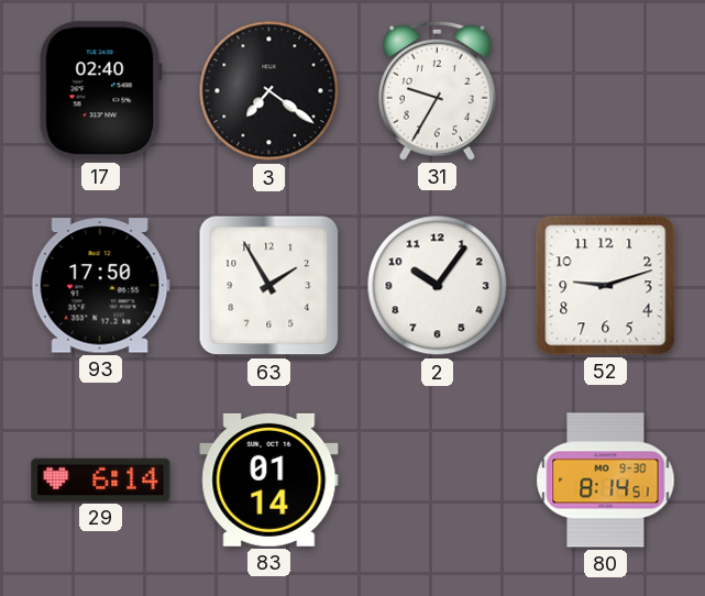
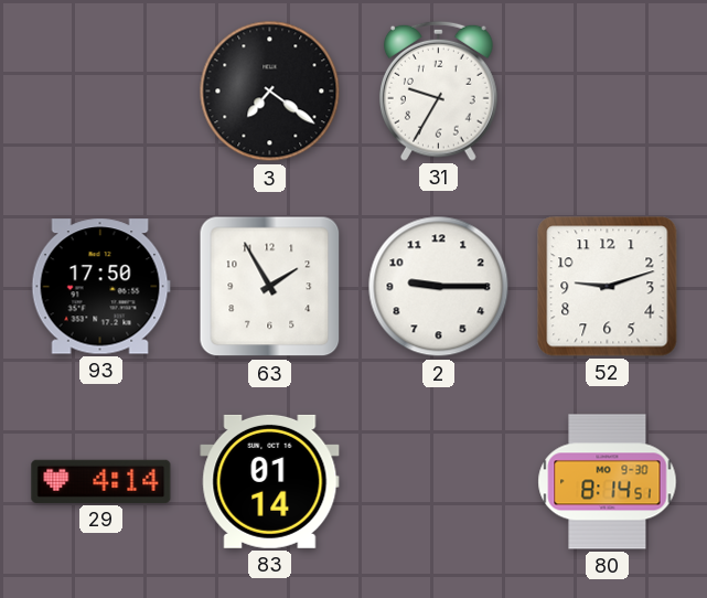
17: 02:40 -> none (100, 91)
2: 10:06 -> 9:15 (439, 287)
29: 6:14 -> 4:14 (101, 481)
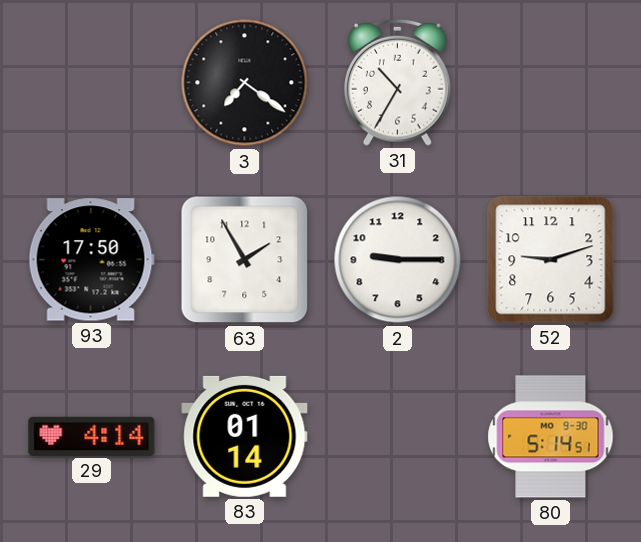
31: 9:35 -> 10:35 (397, 82)
80: 8:14 -> 5:14 (551, 437)
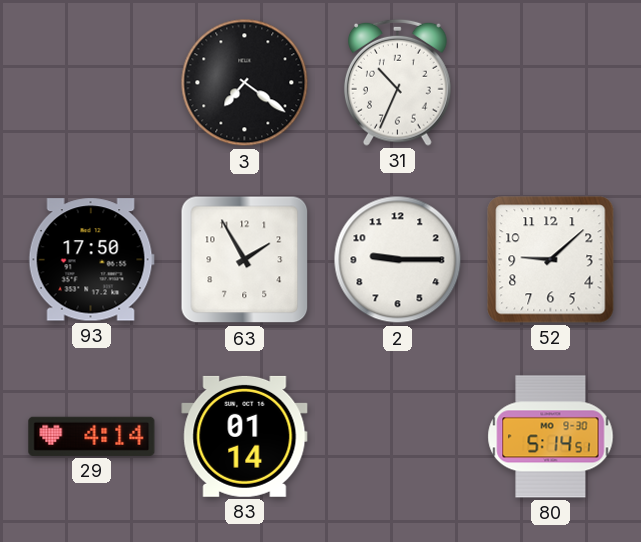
31: 10:35 -> 10:34 (397, 82)
52: 9:12 -> 9:08 (551, 260)
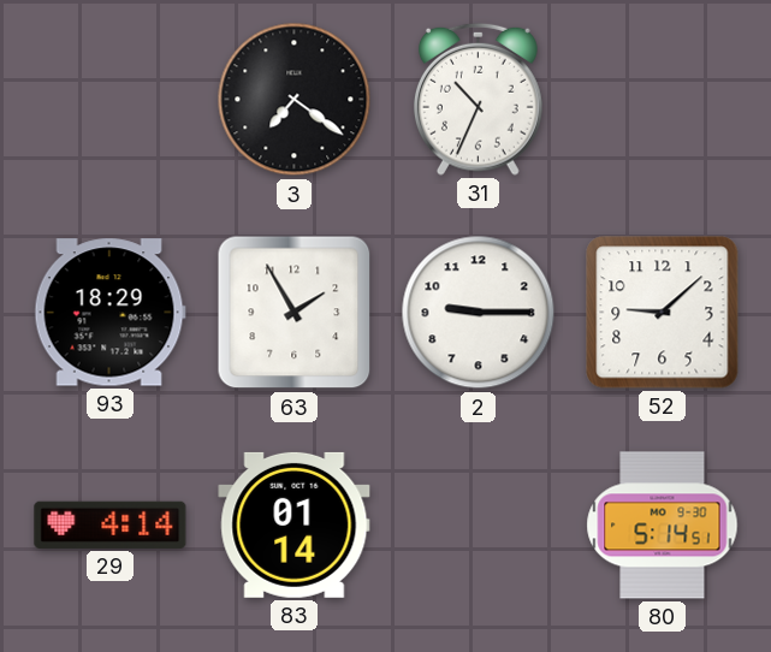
93: 17:50 -> 18:29 (109, 313)
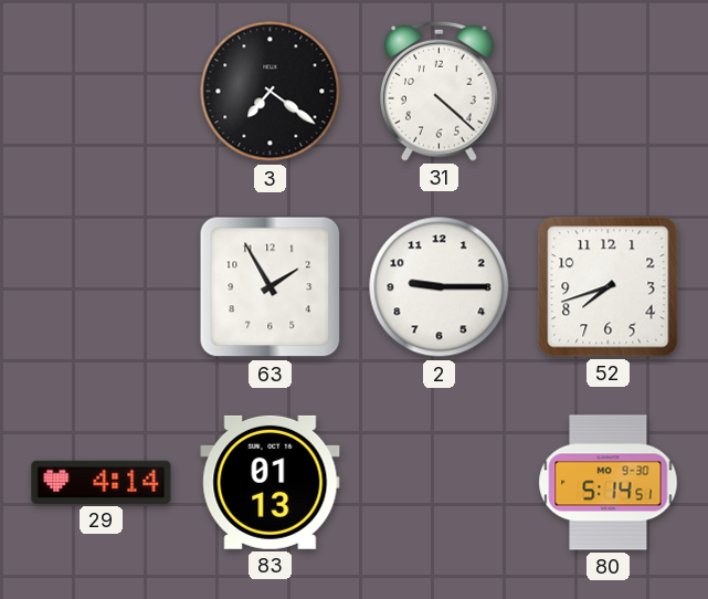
31: 10:34 -> 4:22 (438, 91)
93: 18:29 -> none (109, 313)
52: 9:08 -> 7:42 (609, 287)
83: 01:14 -> 01:13 (271, 482)
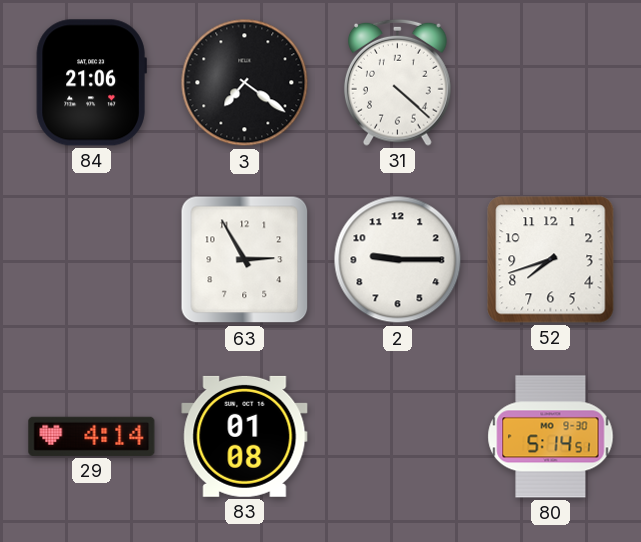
84: none -> 21:06 (91, 83)
63: 1:55 -> 2:55 (245, 260)
83: 01:13 -> 01:08 (245, 436)
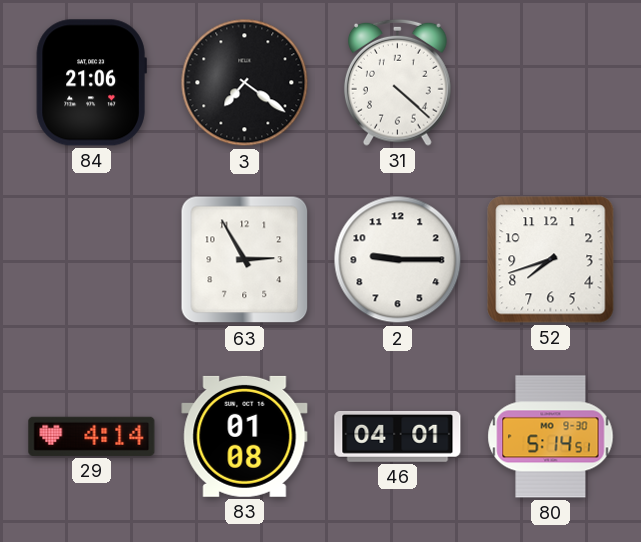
46: none -> 04:01 (398, 436)
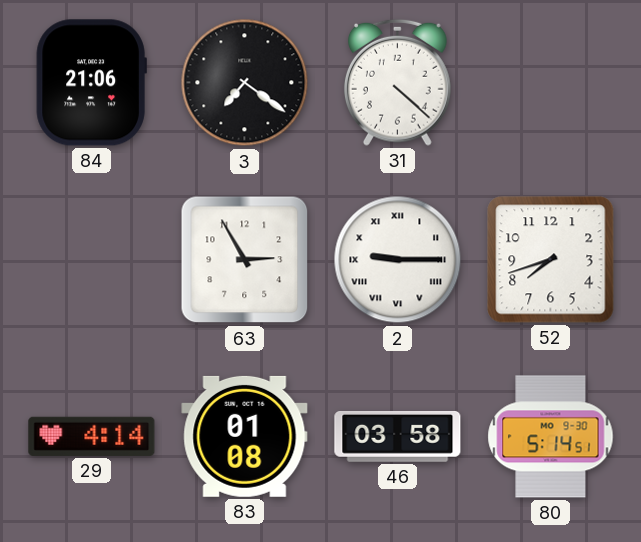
2 numerals: Arabic -> Roman (398, 260)
46: 04:01 -> 03:58 (398, 436)
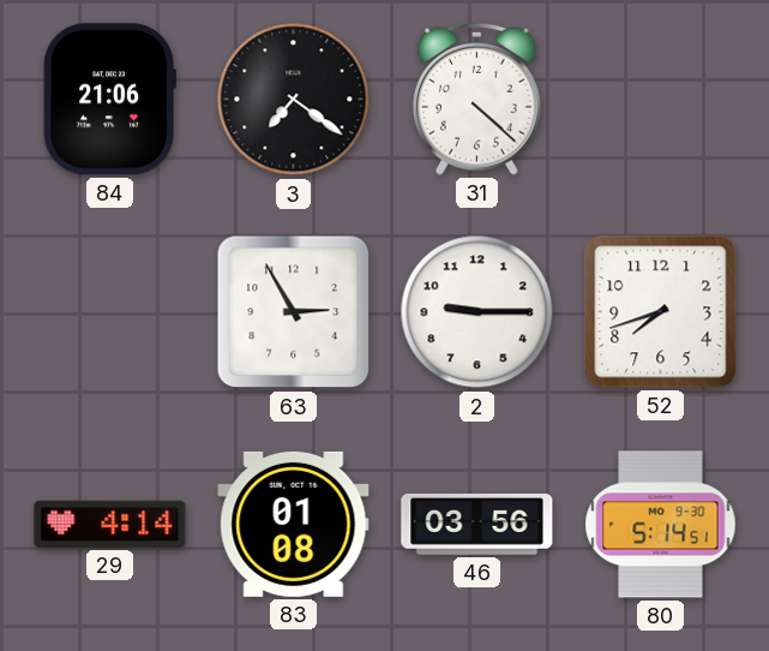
2 numerals: Roman -> Arabic (477, 312)
46: 03:58 -> 03:56 (477, 524)
